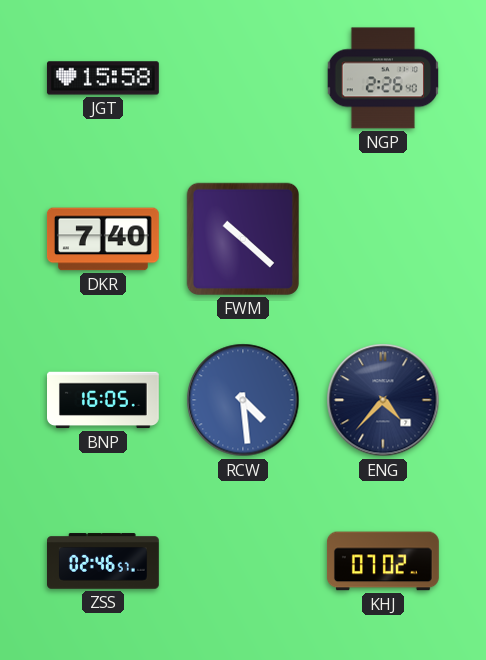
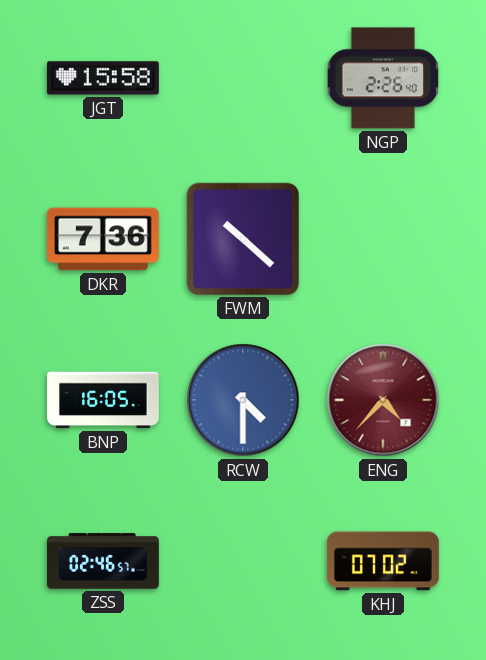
DKR: 7:40 -> 7:36 (103, 239)
RCW: 4:29 -> 4:30 (243, 400)
ENG dial: navy -> burgundy (383, 400)
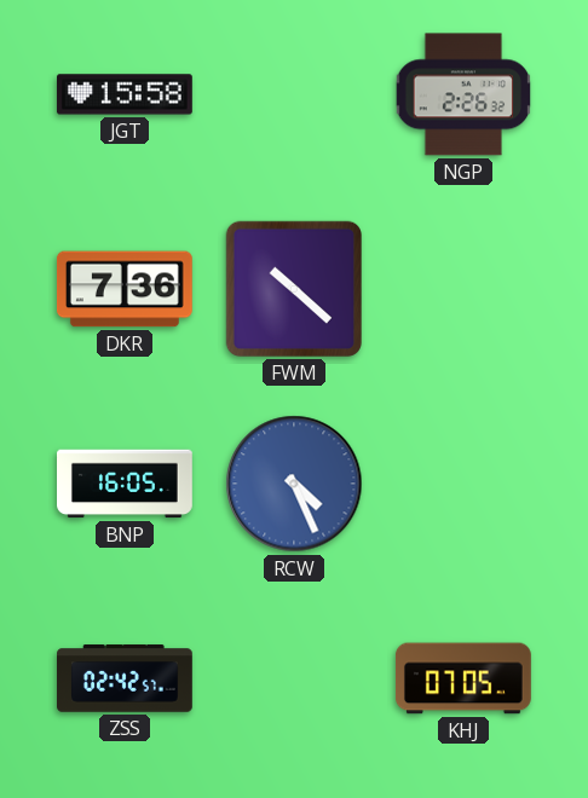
NGP: 2:26:40 -> 2:26:32 (462, 94)
RCW: 4:30 -> 4:26 (294, 484)
ENG: 4:37 -> none (383, 400)
ZSS: 02:46 -> 02:42 (126, 678)
KHJ: 07:02 -> 07:05 (463, 678)
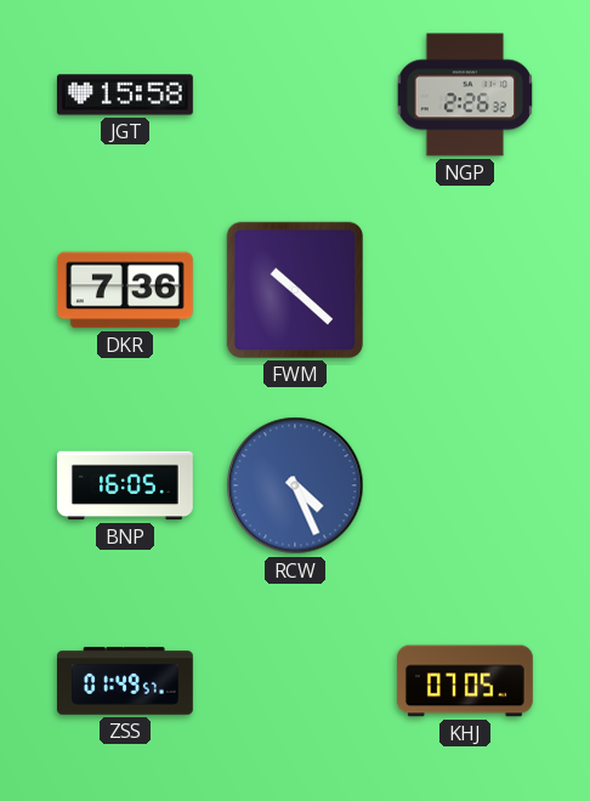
ZSS: 02:42 -> 01:49 (126, 681)
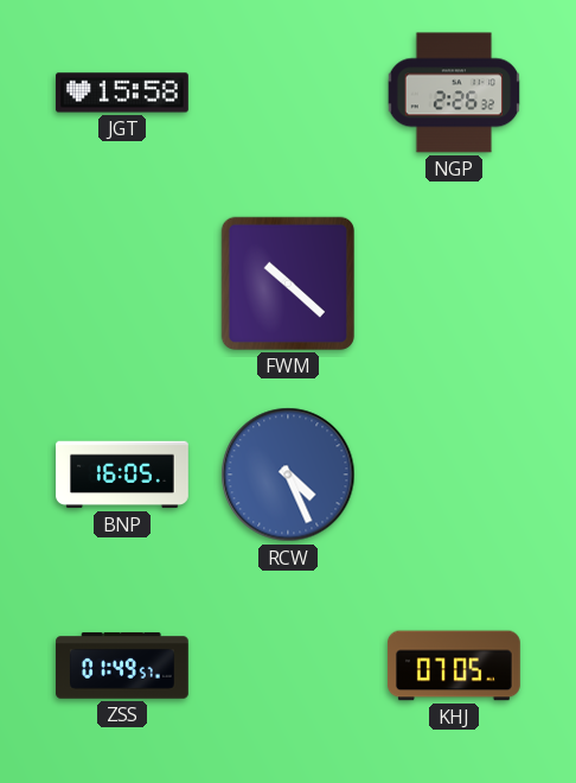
DKR: 7:36 -> none (125, 290)
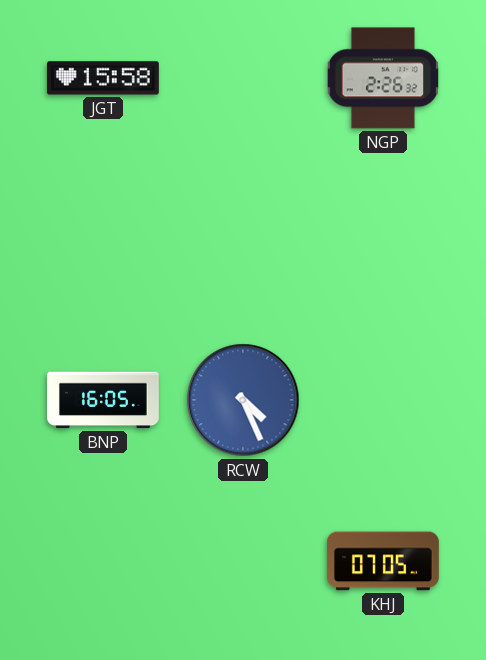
FWM: 10:22 -> none (288, 284)
ZSS: 01:49 -> none (123, 666)
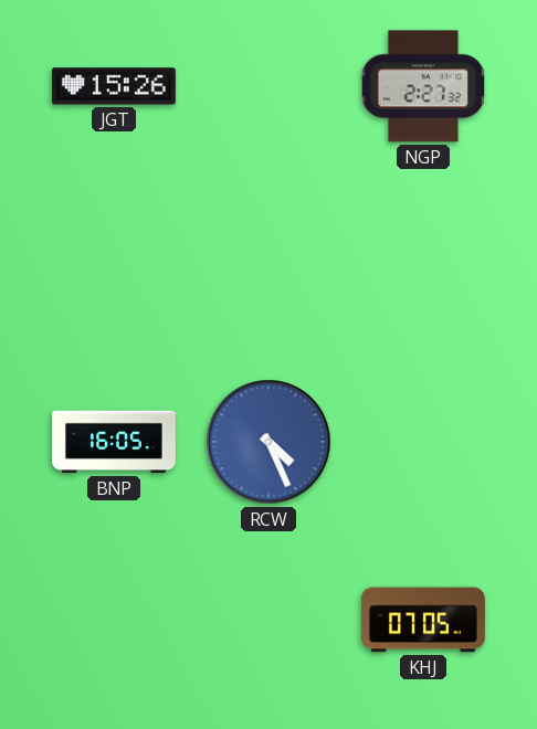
JGT: 15:58 -> 15:26 (114, 86)
NGP: 2:26 -> 2:27 (422, 86)
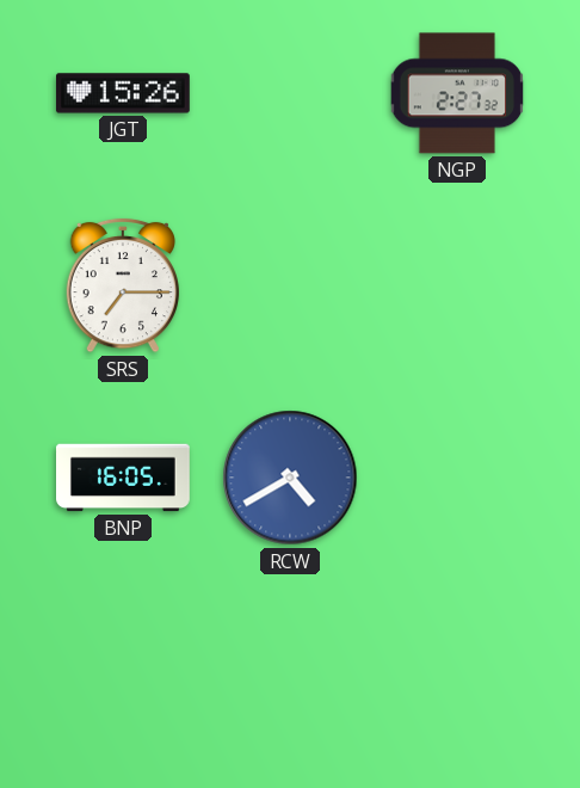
SRS: none -> 7:15 (122, 285)
RCW: 4:26 -> 4:40 (290, 478)
KHJ: 07:05 -> none (423, 620)
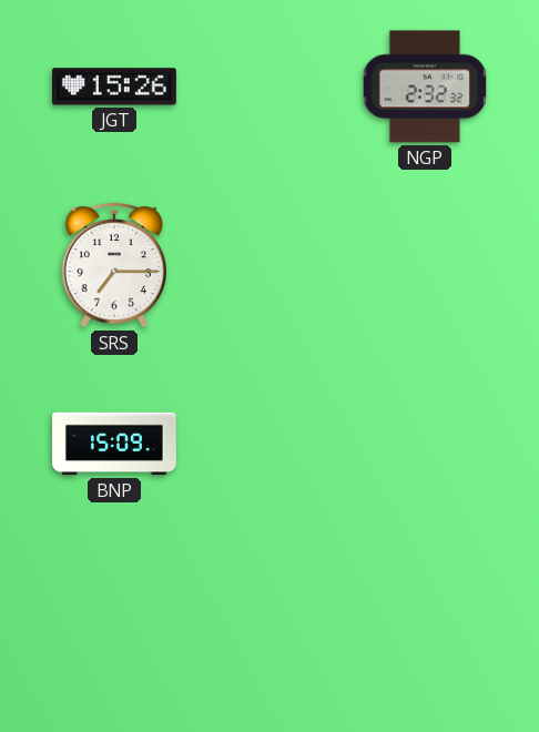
NGP: 2:27 -> 2:32 (424, 87)
BNP: 16:05 -> 15:09 (115, 444)
RCW: 4:40 -> none (290, 478)
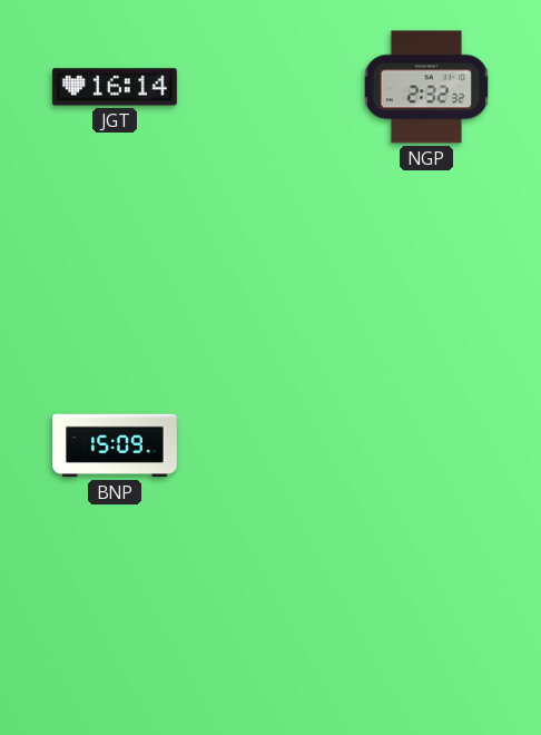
JGT: 15:26 -> 16:14 (115, 87)
SRS: 7:15 -> none (113, 265)
